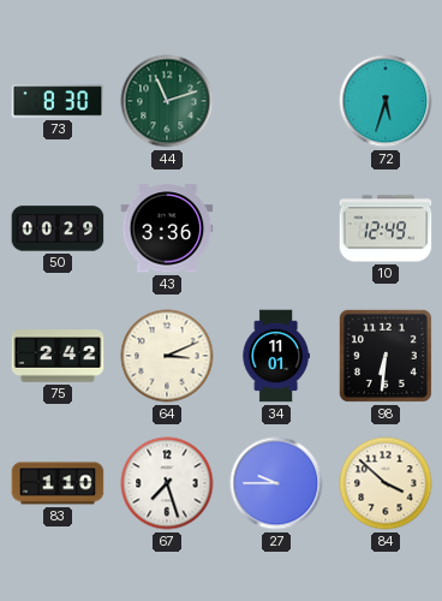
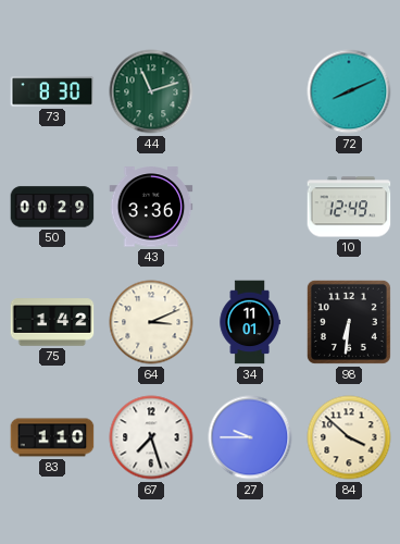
72: 5:33 -> 8:11 (349, 91)
75: 2:42 -> 1:42 (52, 322)
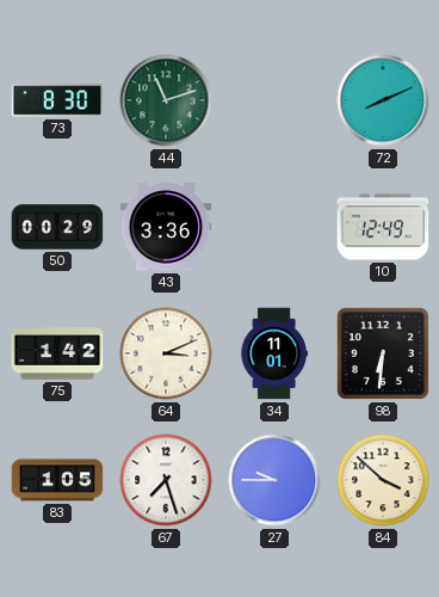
83: 1:10 -> 1:05 (57, 480)
